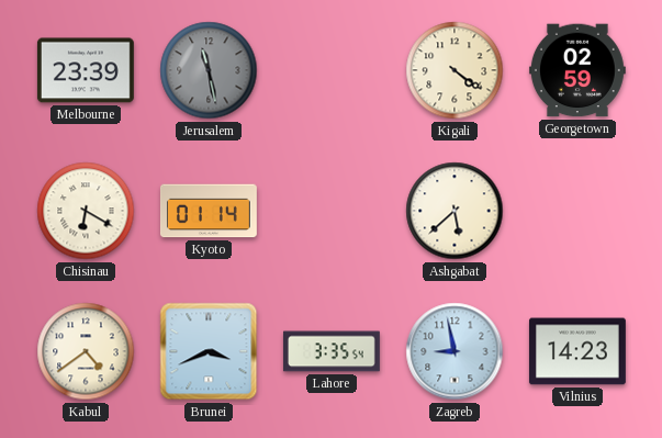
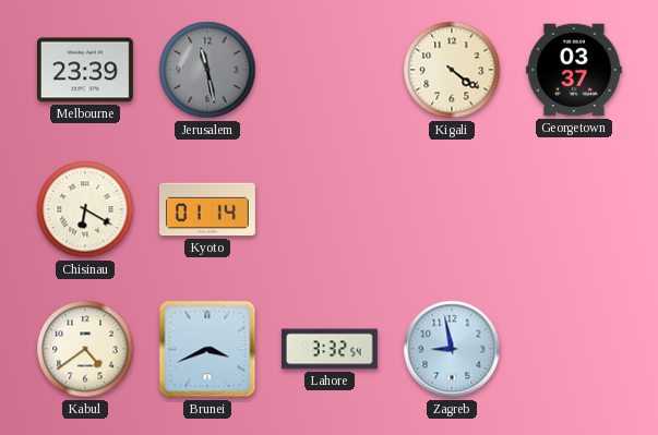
Georgetown: 02:59 -> 03:37 (574, 70)
Ashgabat: 5:38 -> none (455, 211)
Lahore: 3:35 -> 3:32 (330, 349)
Vilnius: 14:23 -> none (577, 351)
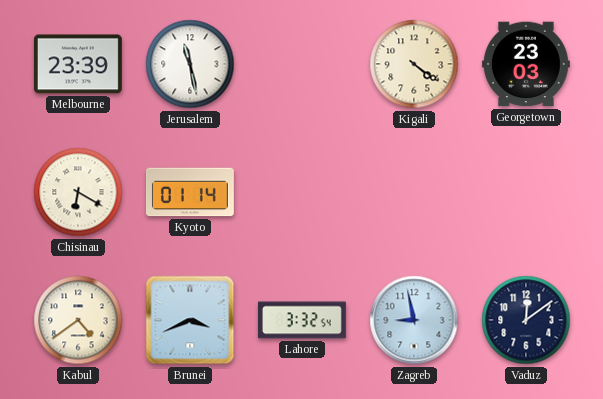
Jerusalem dial: grey -> white (190, 64)
Georgetown: 03:37 -> 23:03 (526, 64)
Vaduz: none -> 12:09 (526, 320)
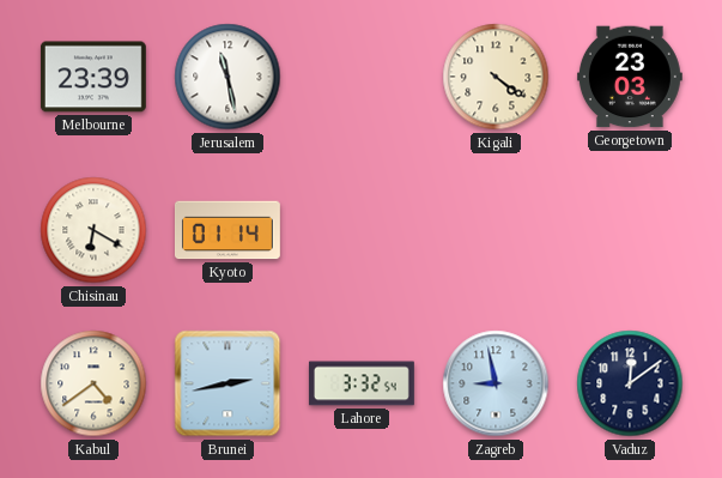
Brunei: 3:41 -> 2:43 (227, 383)
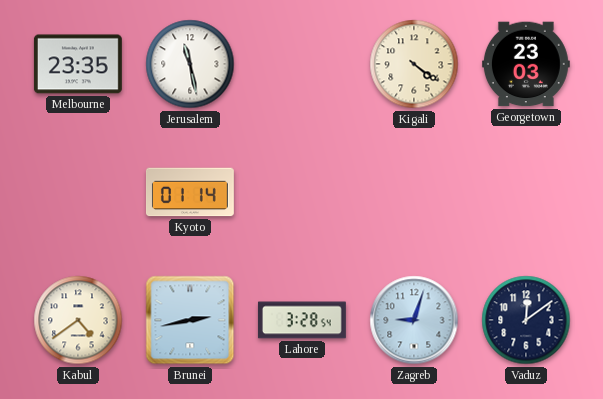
Melbourne: 23:39 -> 23:35 (78, 64)
Chisinau: 6:20 -> none (93, 230)
Lahore: 3:32 -> 3:28 (302, 320)
Zagreb: 8:58 -> 9:03 (414, 320)
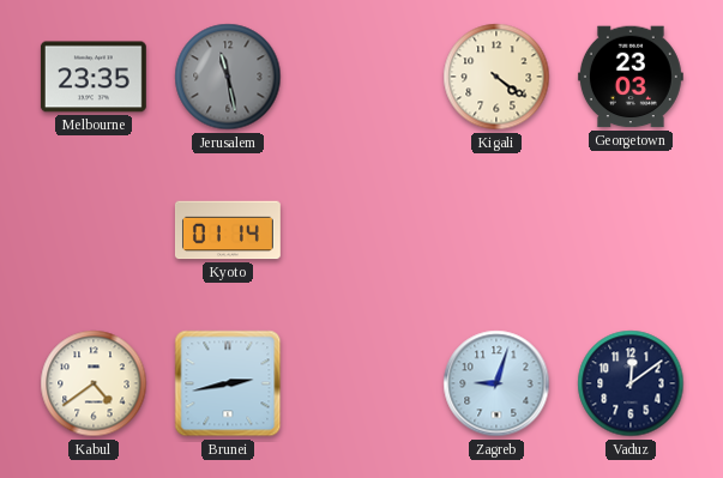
Jerusalem dial: white -> grey (228, 77)
Lahore: 3:28 -> none (302, 320)
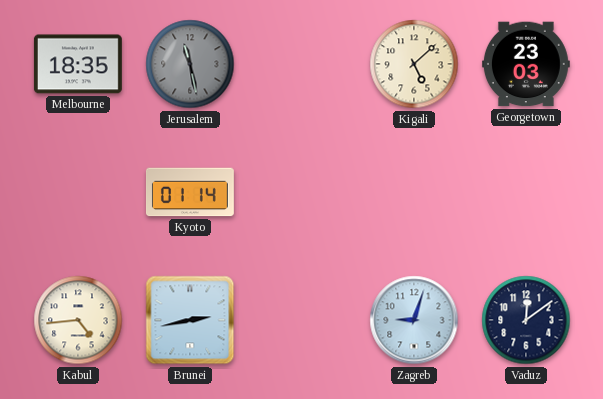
Melbourne: 23:35 -> 18:35 (78, 64)
Kigali: 4:21 -> 5:08 (414, 64)
Kabul: 4:39 -> 4:44 (78, 320)
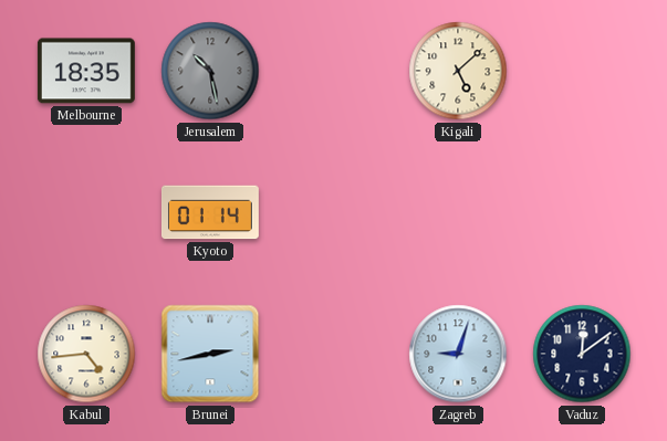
Jerusalem: 11:28 -> 10:28 (210, 71)
Georgetown: 23:03 -> none (526, 64)
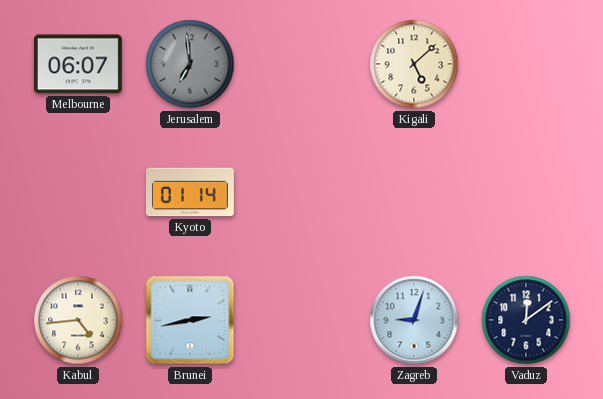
Melbourne: 18:35 -> 06:07 (78, 64)
Jerusalem: 10:28 -> 6:59 (190, 64)
